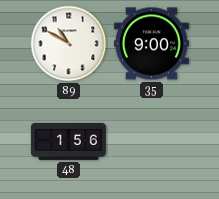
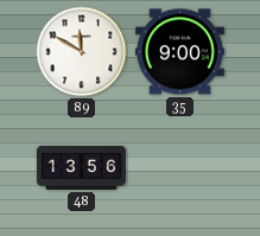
89: 10:50 -> 11:50 (82, 52)
48: 1:56 -> 13:56 (81, 167)
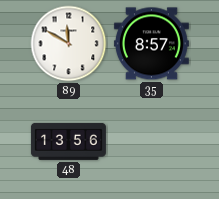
35: 9:00 -> 8:57 (151, 44)
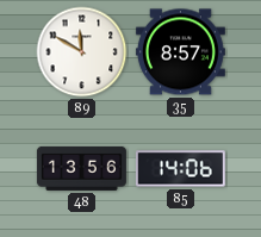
85: none -> 14:06 (180, 169)
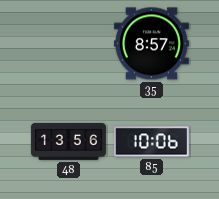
89: 11:50 -> none (82, 52)
85: 14:06 -> 10:06 (151, 142)
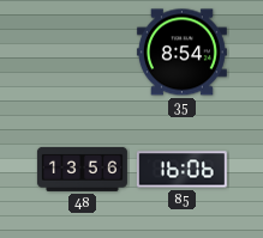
35: 8:57 -> 8:54 (181, 53)
85: 10:06 -> 16:06 (181, 170)
